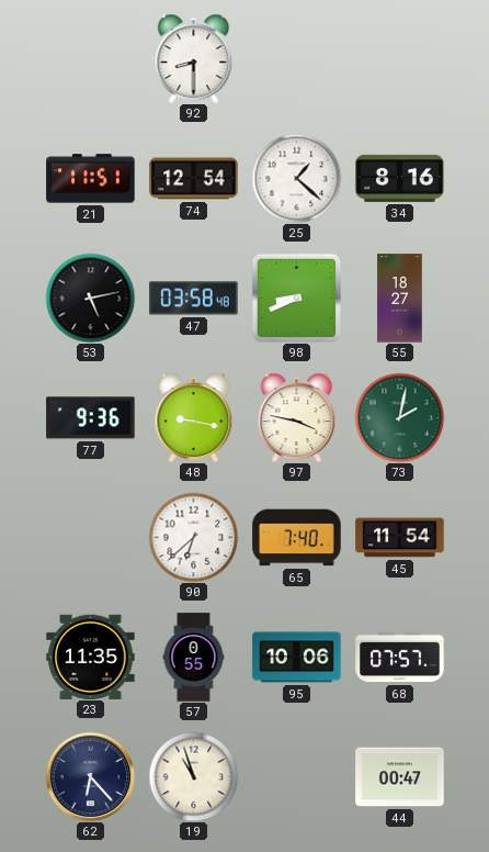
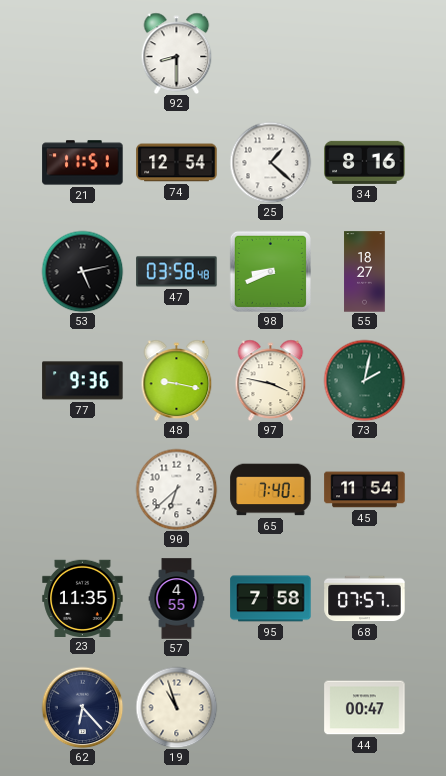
57: 0:55 -> 4:55 (177, 599)
95: 10:06 -> 7:58 (271, 599)
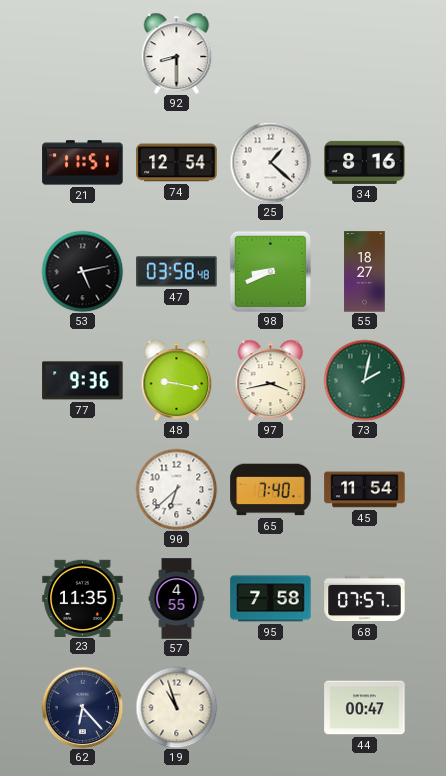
97: 3:47 -> 3:43 (271, 380)
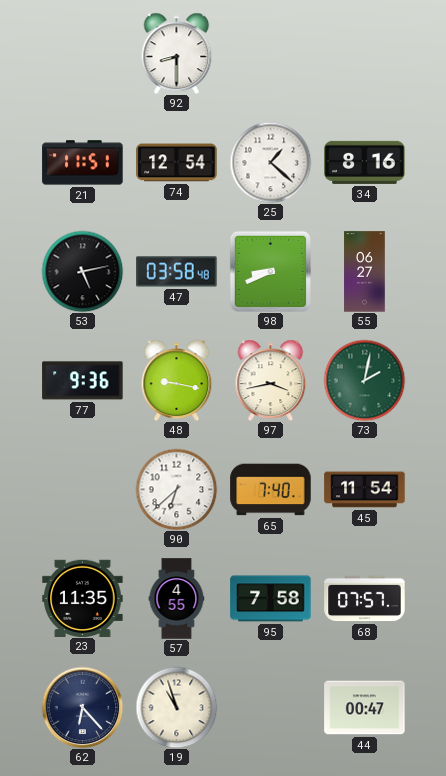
55: 18:27 -> 06:27 (365, 272)
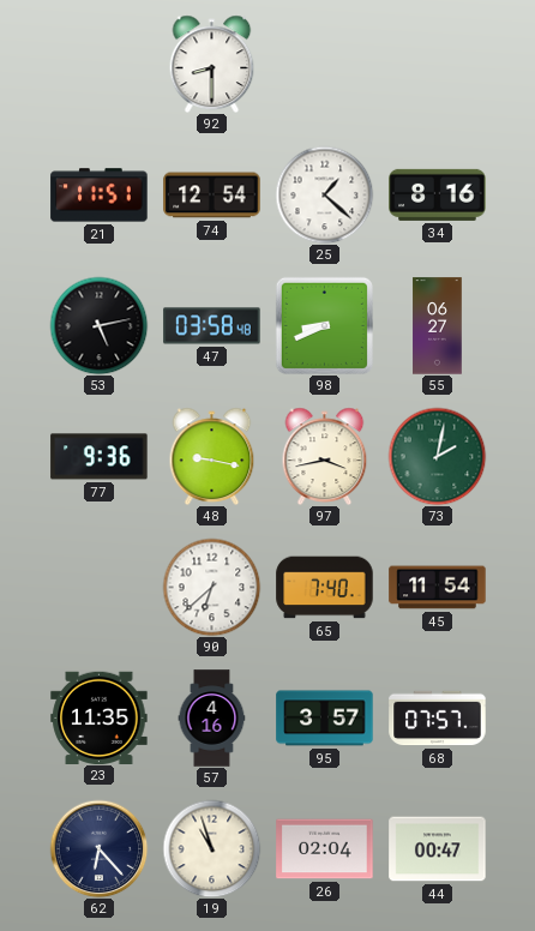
57: 4:55 -> 4:16 (212, 719)
95: 7:58 -> 3:57 (325, 719)
26: none -> 02:04 (325, 849)
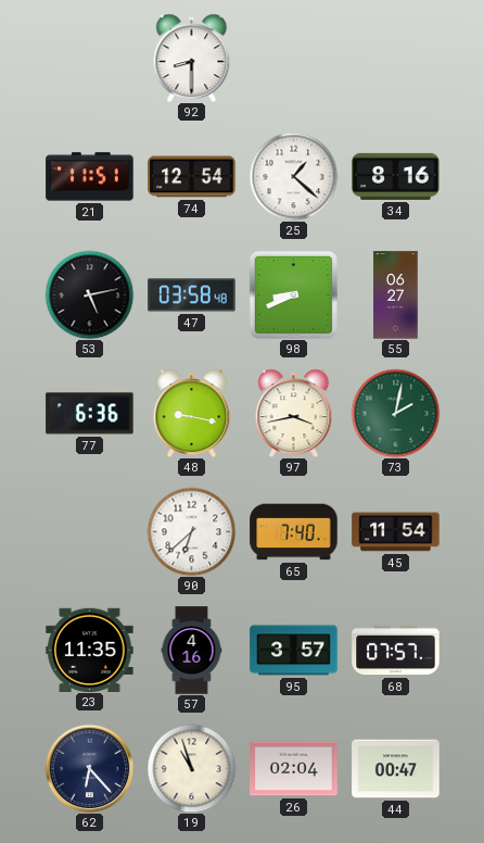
77: 9:36 -> 6:36 (90, 414)
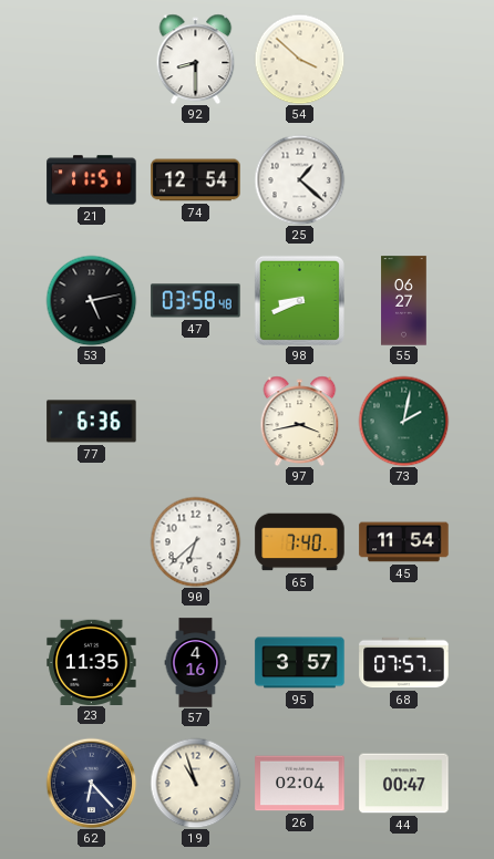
54: none -> 3:52 (299, 59)
34: 8:16 -> none (396, 176)
48: 9:17 -> none (192, 413)
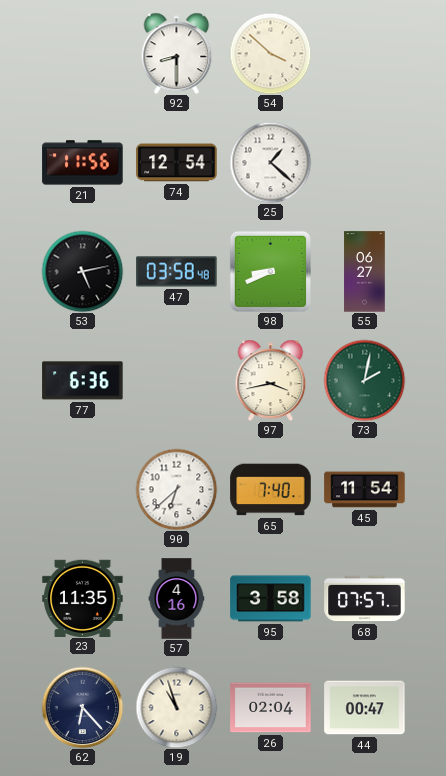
21: 11:51 -> 11:56 (83, 163)
95: 3:57 -> 3:58 (271, 599)
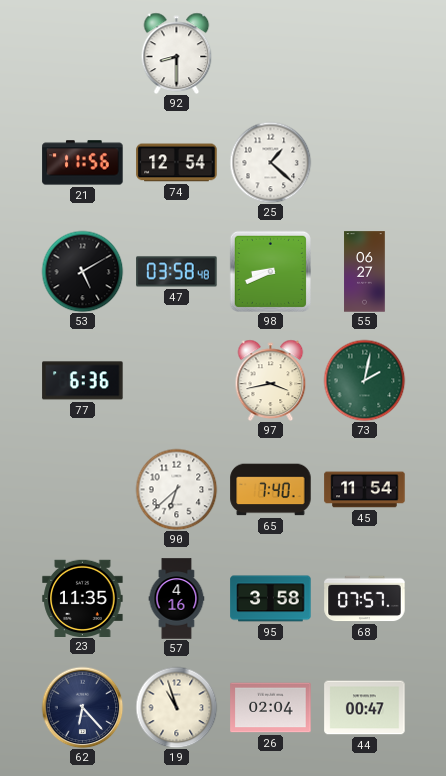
54: 3:52 -> none (270, 53)
53: 5:13 -> 5:10 (82, 271)
